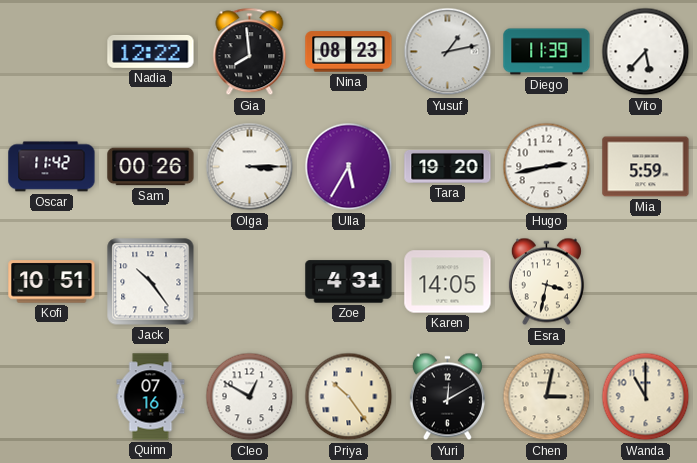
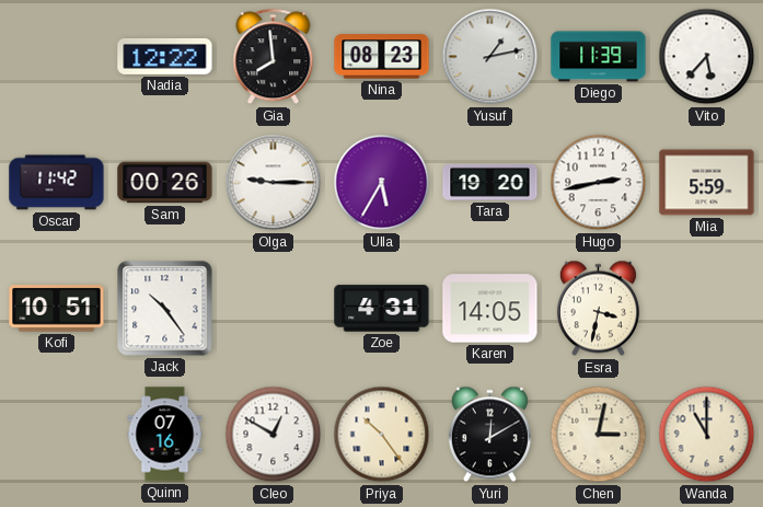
Olga: 3:15 -> 9:15 (274, 183)
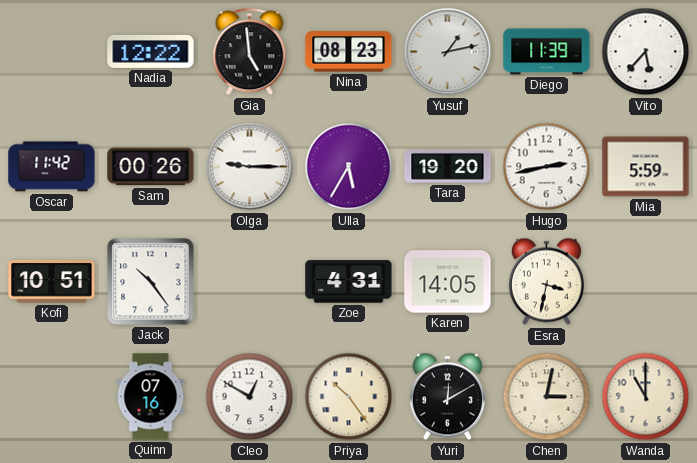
Gia: 7:59 -> 4:59 (250, 52)
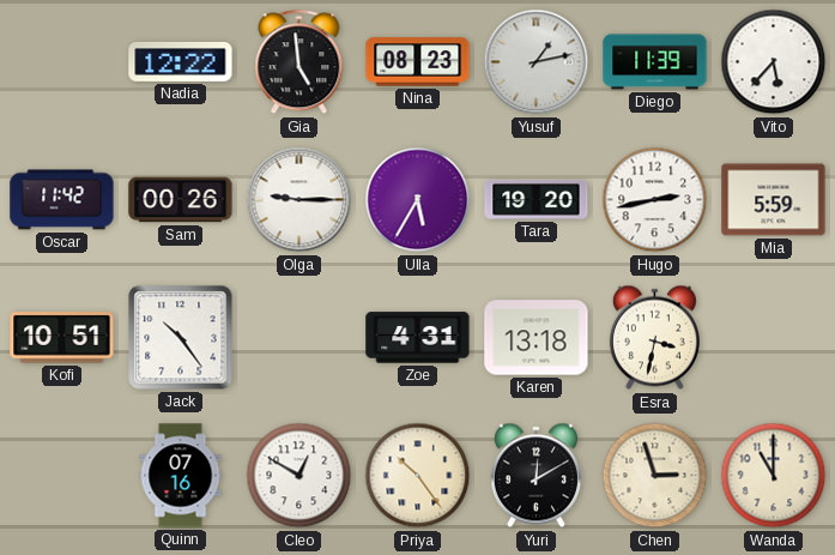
Karen: 14:05 -> 13:18 (537, 338)
Chen: 3:02 -> 2:57 (655, 476)
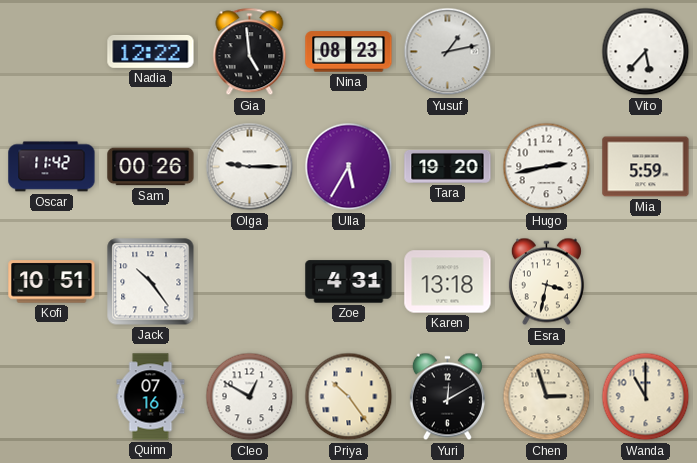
Diego: 11:39 -> none (655, 62)
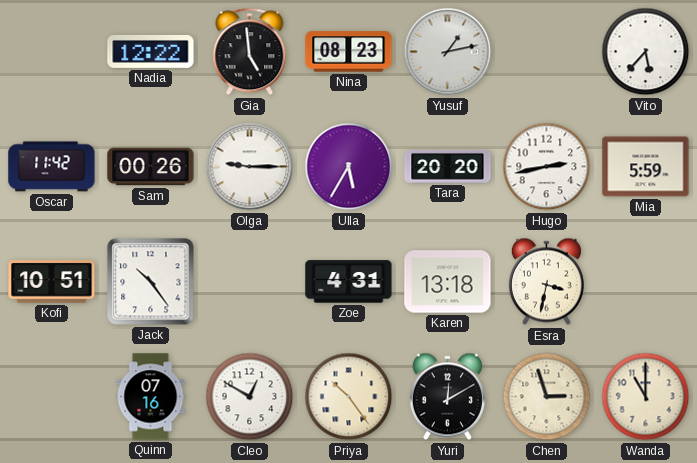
Tara: 19:20 -> 20:20 (448, 167)
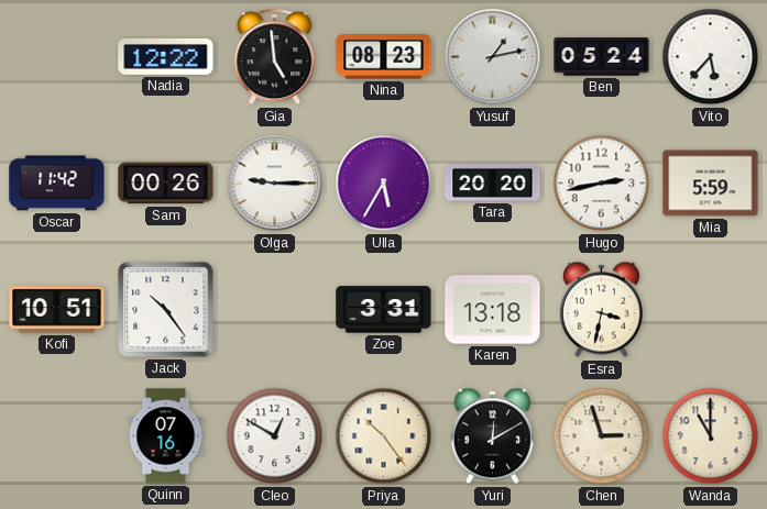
Ben: none -> 05:24 (602, 57)
Zoe: 4:31 -> 3:31 (384, 310)
